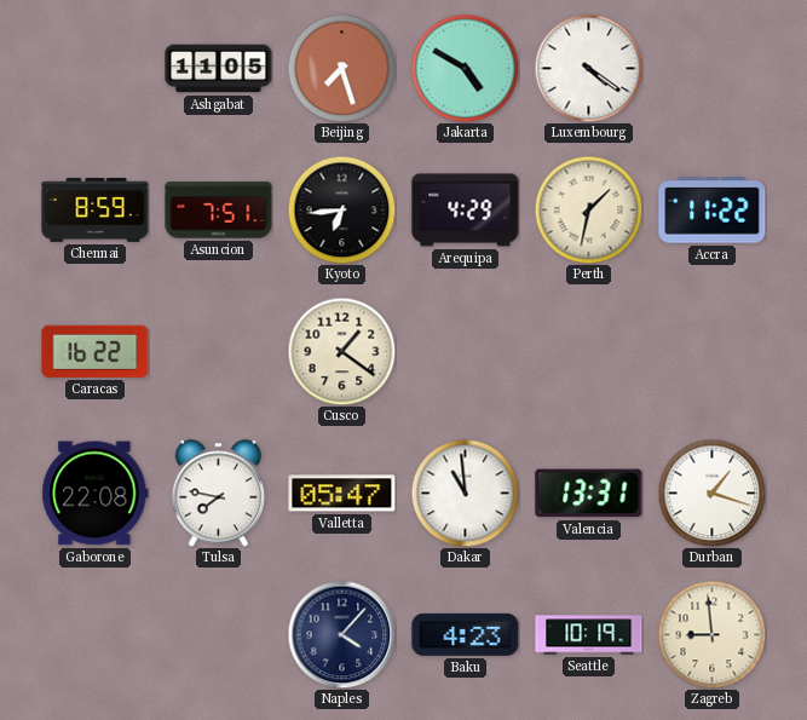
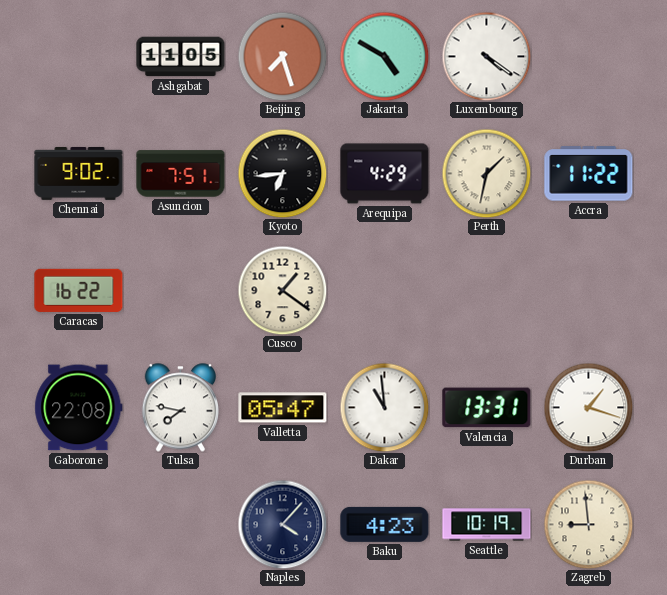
Chennai: 8:59 -> 9:02 (79, 173)
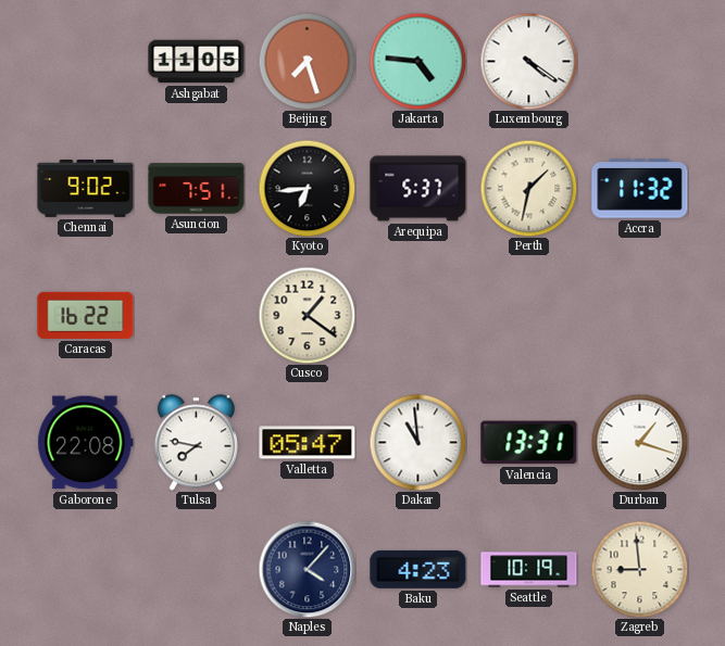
Jakarta: 4:50 -> 4:46 (417, 61)
Arequipa: 4:29 -> 5:37 (418, 189)
Accra: 11:22 -> 11:32 (640, 189)
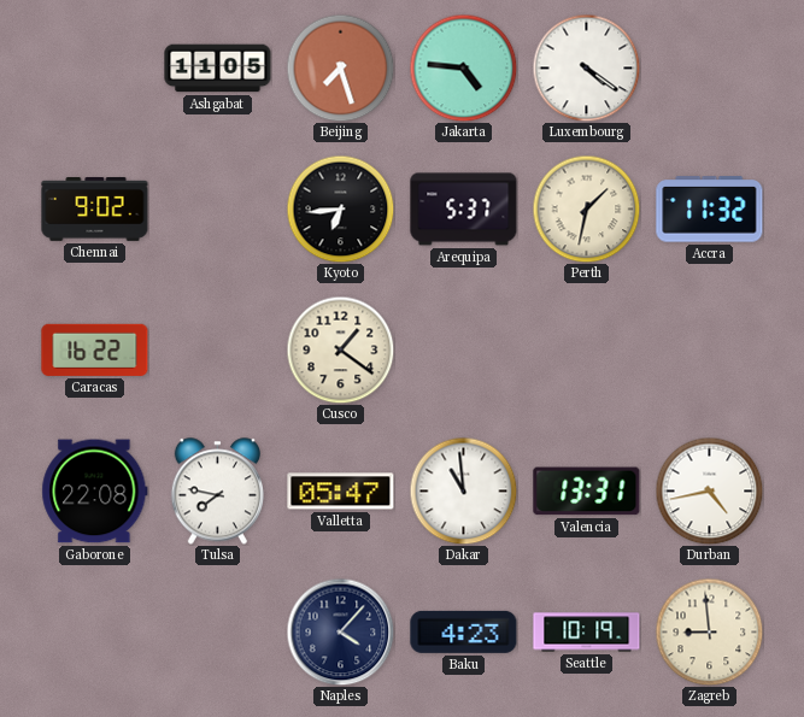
Asuncion: 7:51 -> none (197, 189)
Durban: 1:18 -> 4:43 (709, 490)
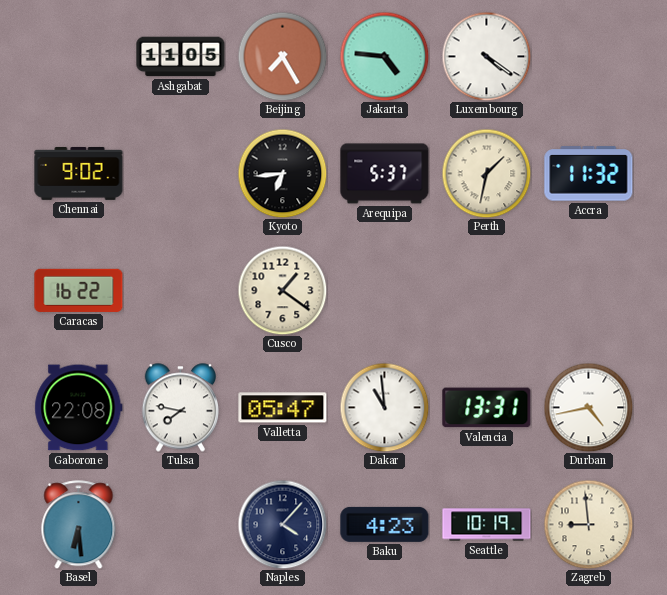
Beijing: 7:27 -> 7:25 (282, 56)
Basel: none -> 6:29 (79, 525)
